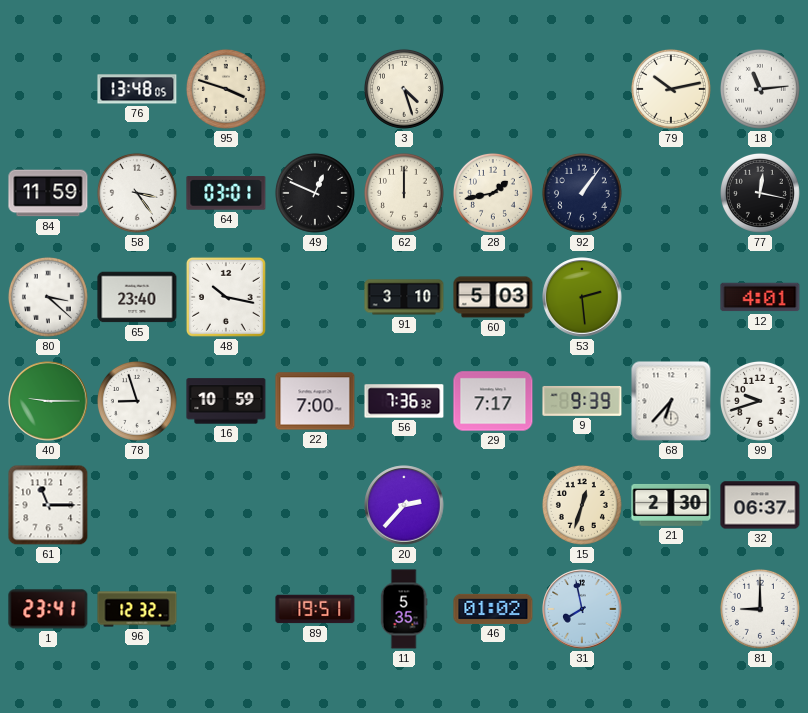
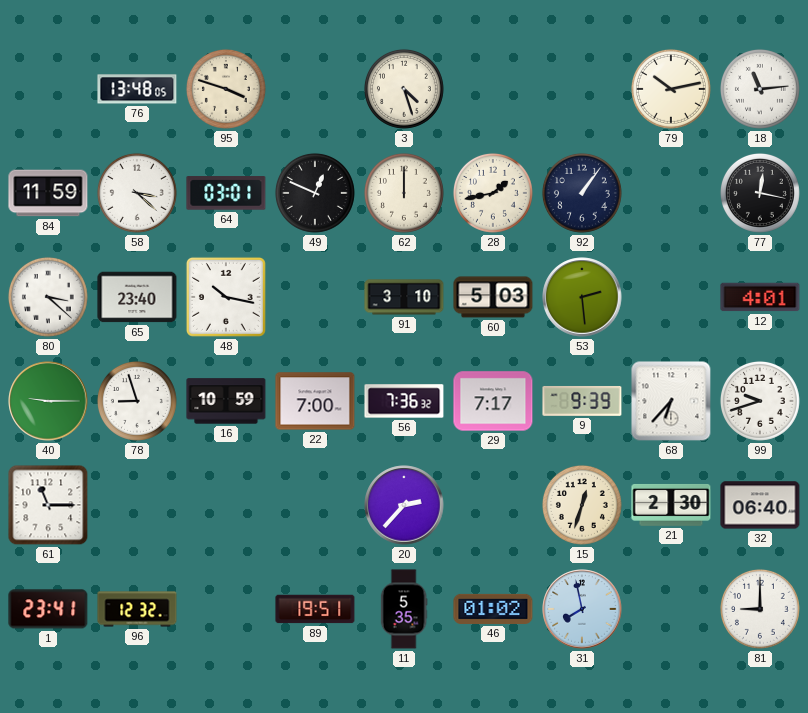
58: 3:24 -> 3:22 (137, 193)
32: 06:37 -> 06:40 (760, 505)
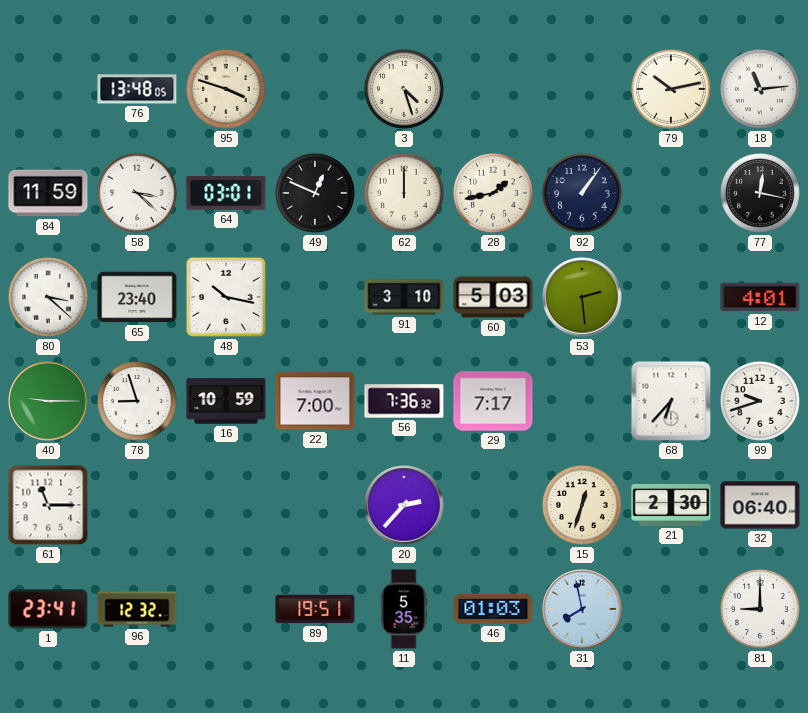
9: 9:39 -> none (582, 401)
46: 01:02 -> 01:03 (493, 609)
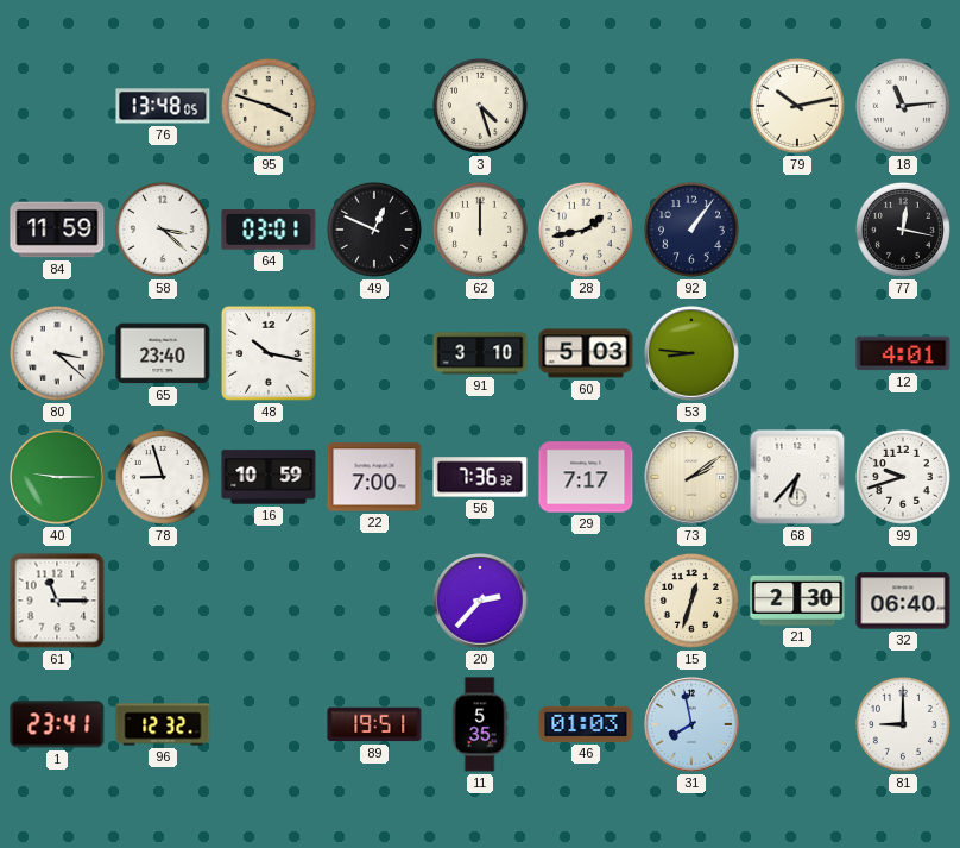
53: 2:29 -> 8:46 (691, 353)
73: none -> 2:09 (691, 477)
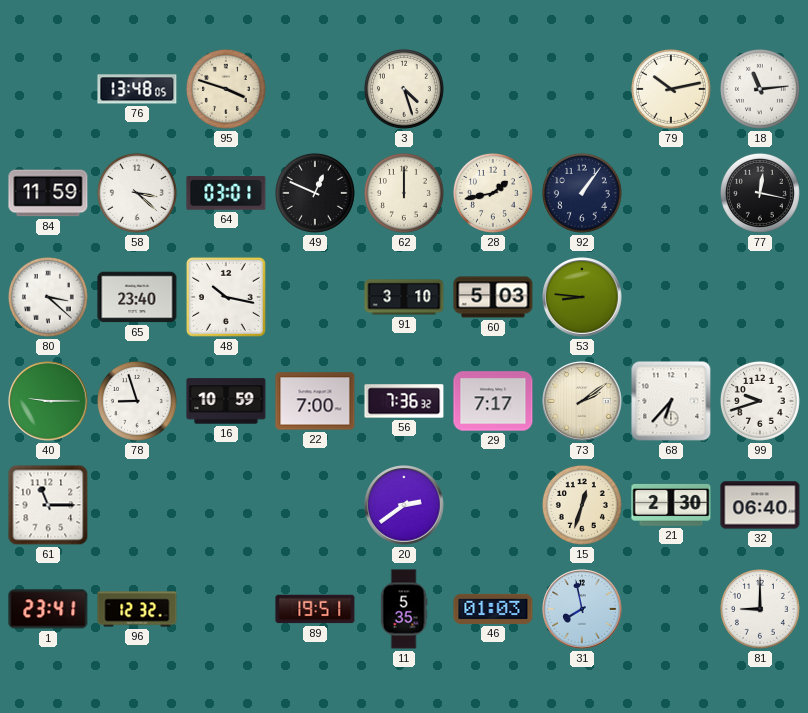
12: 4:01 -> none (903, 353)
20: 2:37 -> 2:39 (404, 505)
